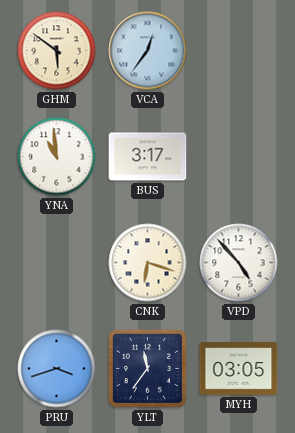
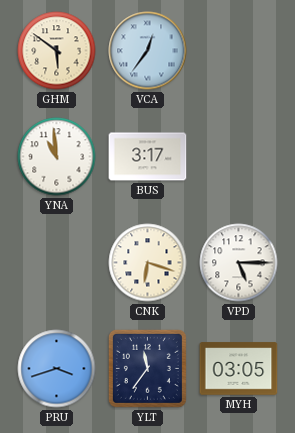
VPD: 4:53 -> 5:15 (239, 263)
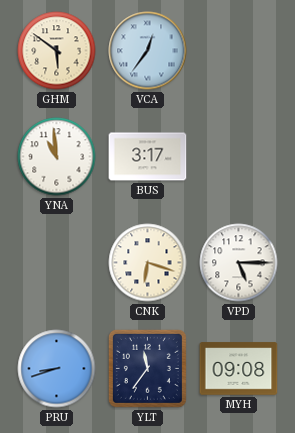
PRU: 3:42 -> 8:42 (57, 369)
MYH: 03:05 -> 09:08 (239, 369)
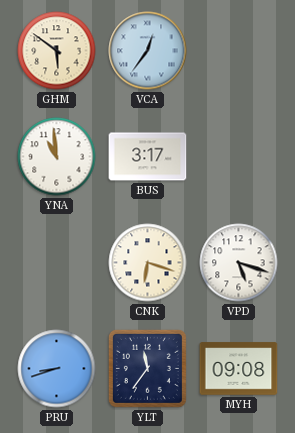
VPD: 5:15 -> 5:18 (239, 263)
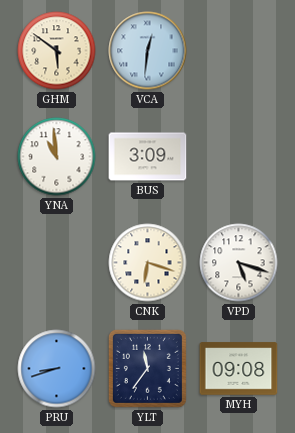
VCA: 12:36 -> 12:31 (148, 51)
BUS: 3:17 -> 3:09 (148, 157)
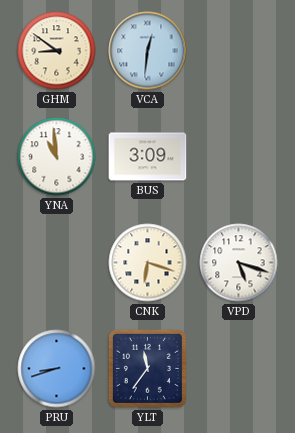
GHM: 5:51 -> 8:51 (57, 51)
MYH: 09:08 -> none (239, 369)
